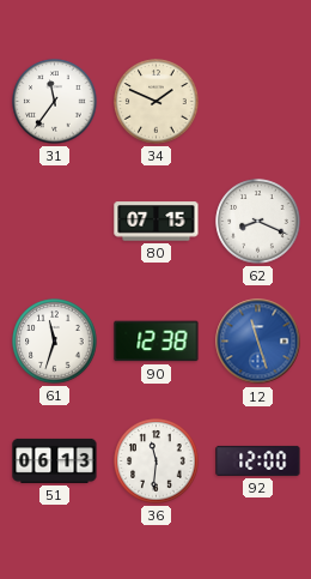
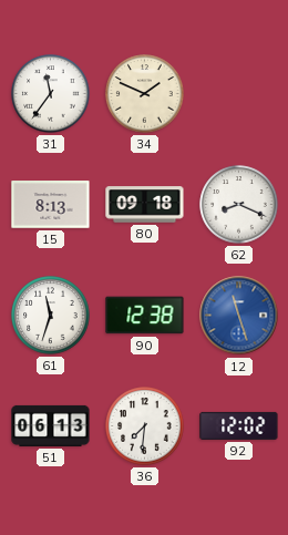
15: none -> 8:13 (51, 205)
80: 07:15 -> 09:18 (145, 205)
36: 11:31 -> 7:31 (145, 426)
92: 12:00 -> 12:02 (239, 425)
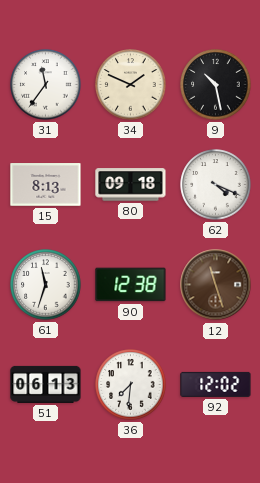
9: none -> 10:28 (216, 85)
62: 8:19 -> 4:19 (216, 185)
12 dial: blue -> brown (216, 285)
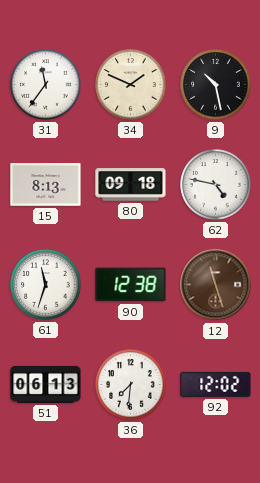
62: 4:19 -> 4:47 (216, 185)
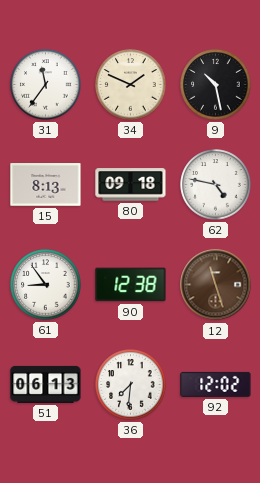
61: 11:33 -> 8:54 (46, 285)
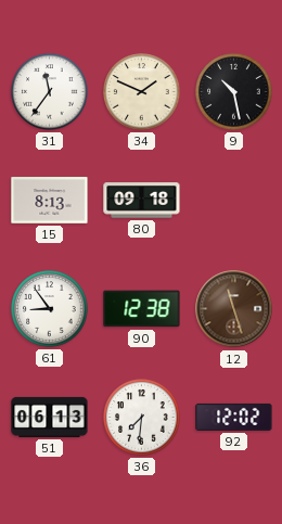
62: 4:47 -> none (216, 185)
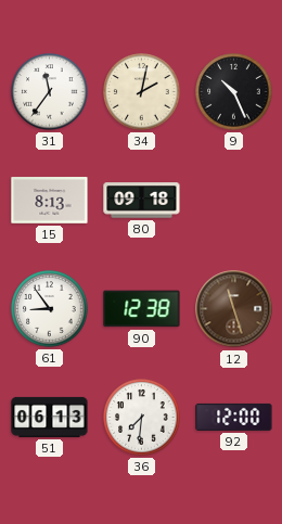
34: 1:49 -> 2:02 (142, 92)
9: 10:28 -> 10:26 (234, 92)
92: 12:02 -> 12:00 (234, 417)
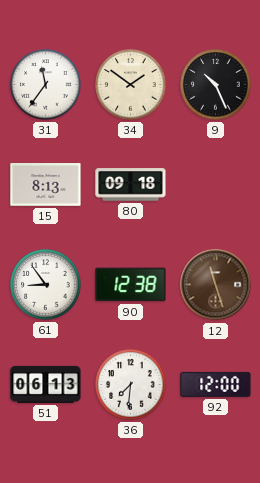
34: 2:02 -> 1:51 (131, 85)
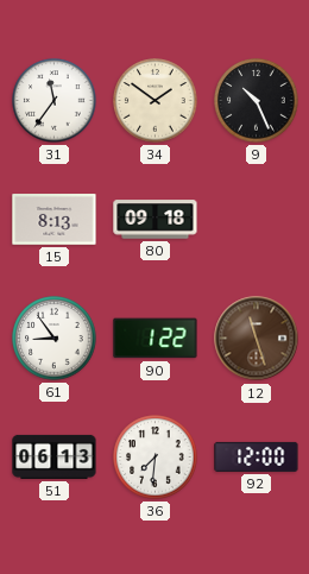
90: 12:38 -> 1:22 (156, 339)
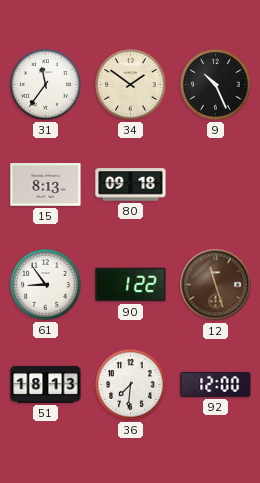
51: 06:13 -> 18:13 (46, 384)
